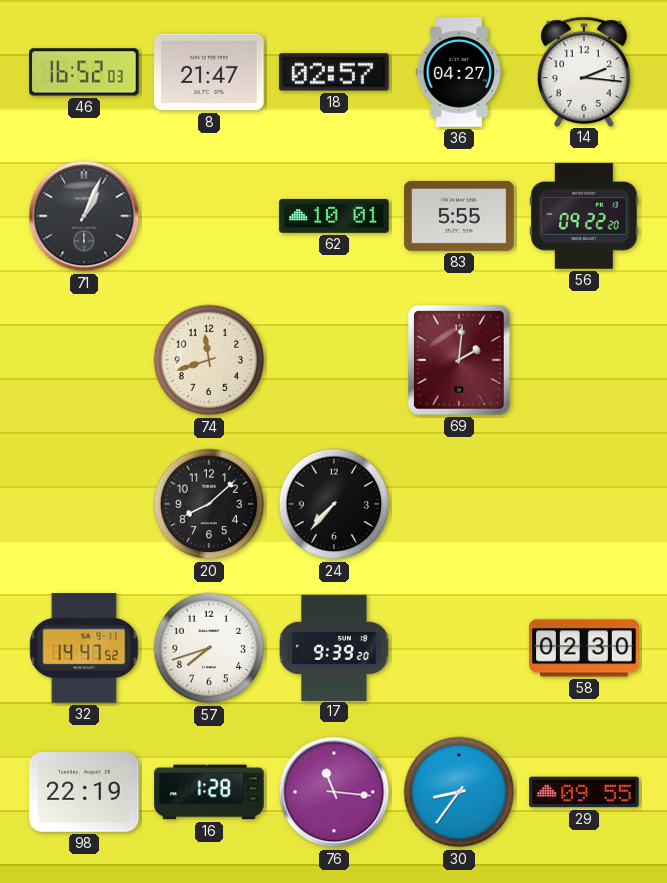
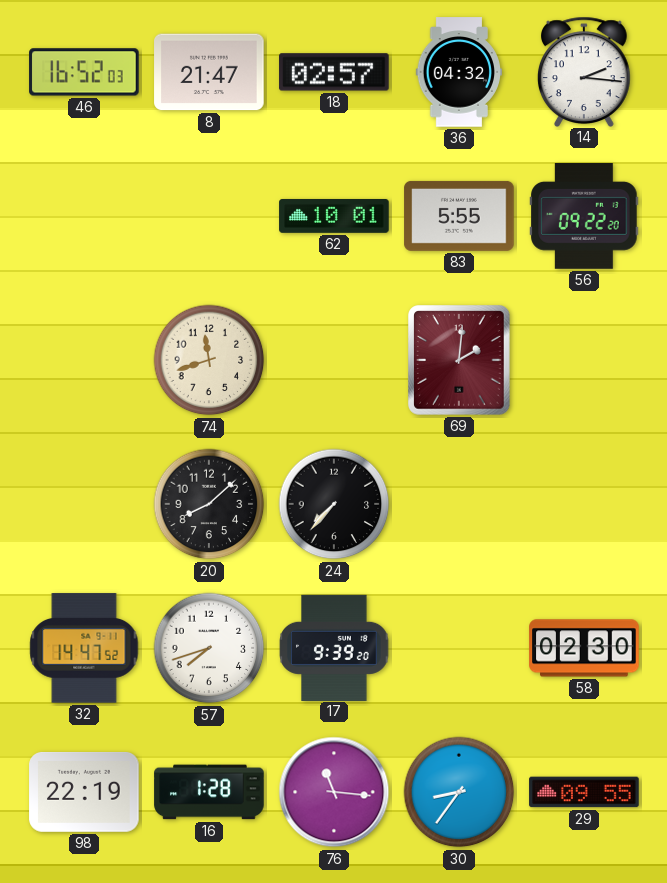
36: 04:27 -> 04:32 (458, 72)
71: 1:04 -> none (84, 216)
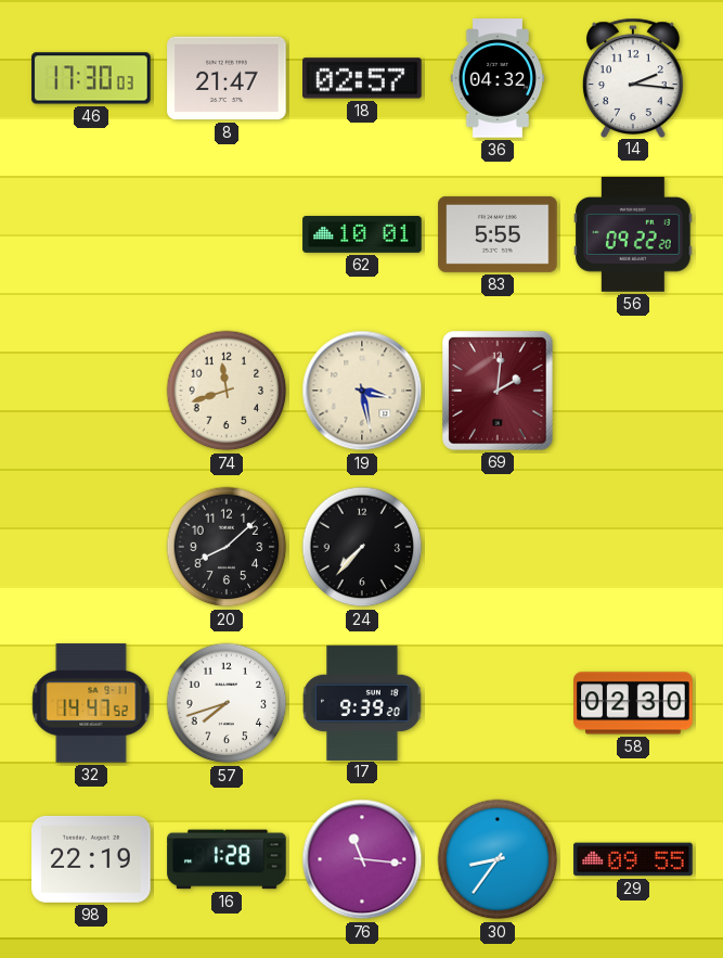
46: 16:52 -> 17:30 (91, 78)
19: none -> 3:28 (362, 391)
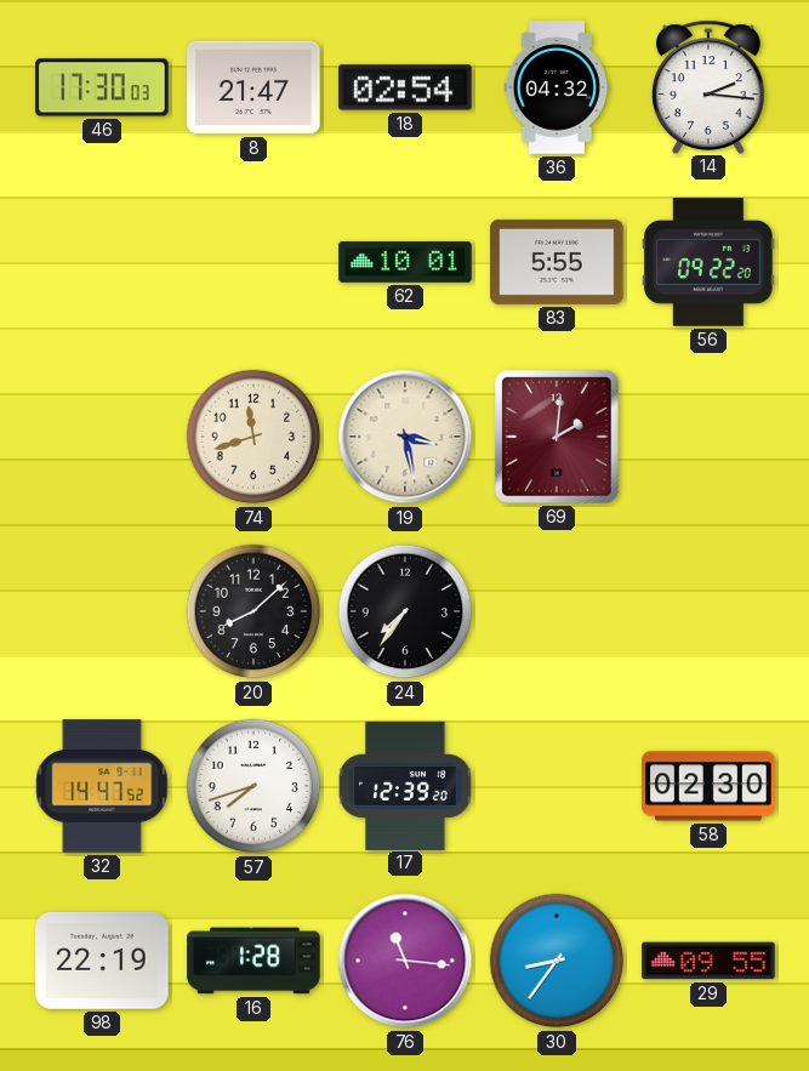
18: 02:57 -> 02:54 (405, 87)
24: 7:37 -> 7:36 (405, 611)
17: 9:39 -> 12:39 (405, 785)
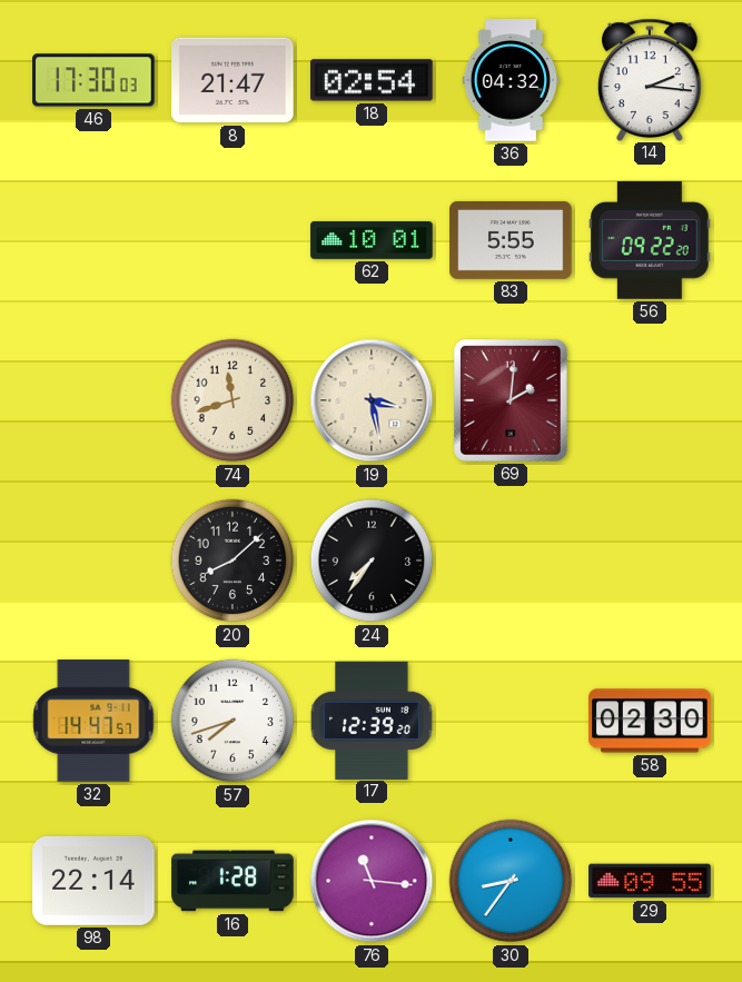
32: 14:47:52 -> 14:47:57 (93, 721)
98: 22:19 -> 22:14 (93, 881)
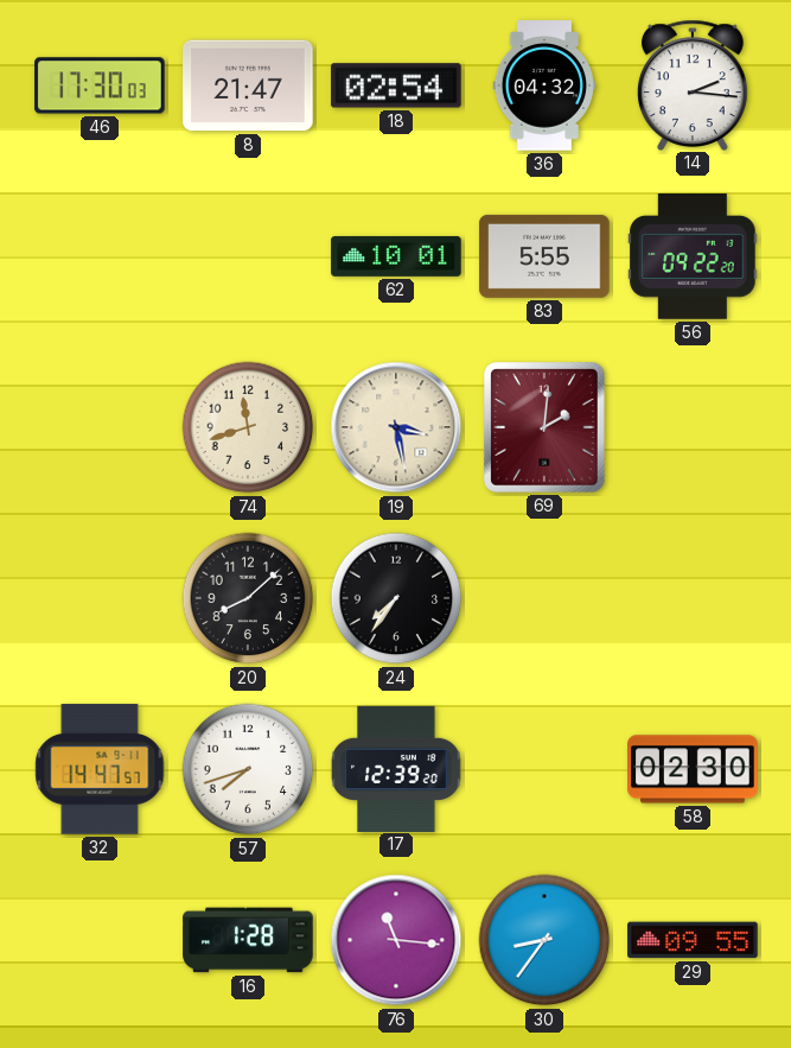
98: 22:14 -> none (93, 881)
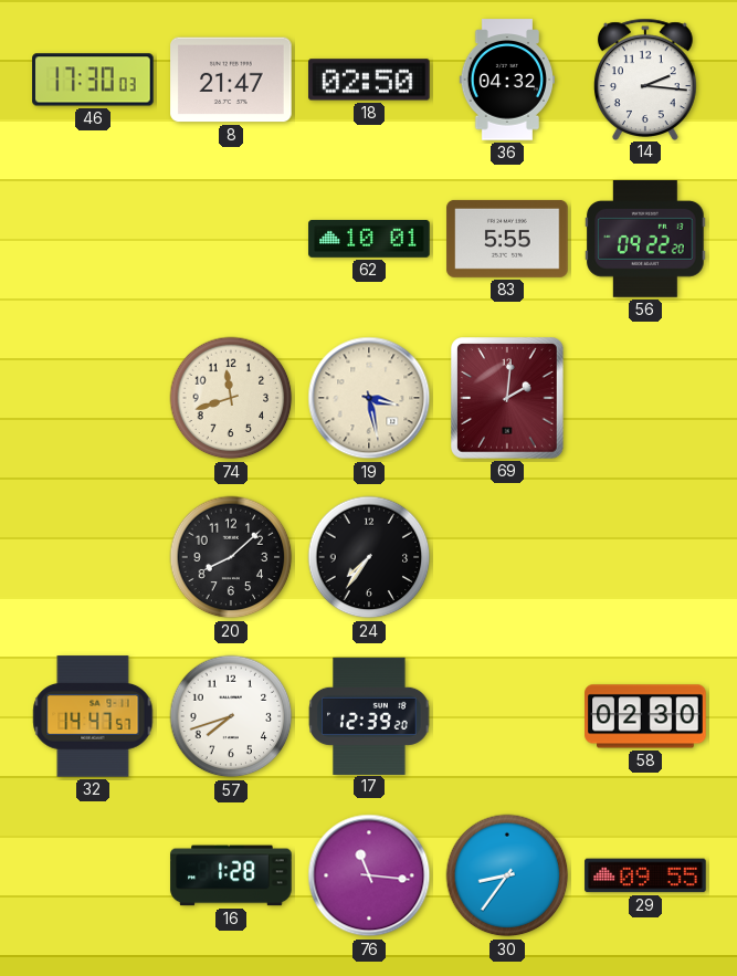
18: 02:54 -> 02:50 (369, 80)
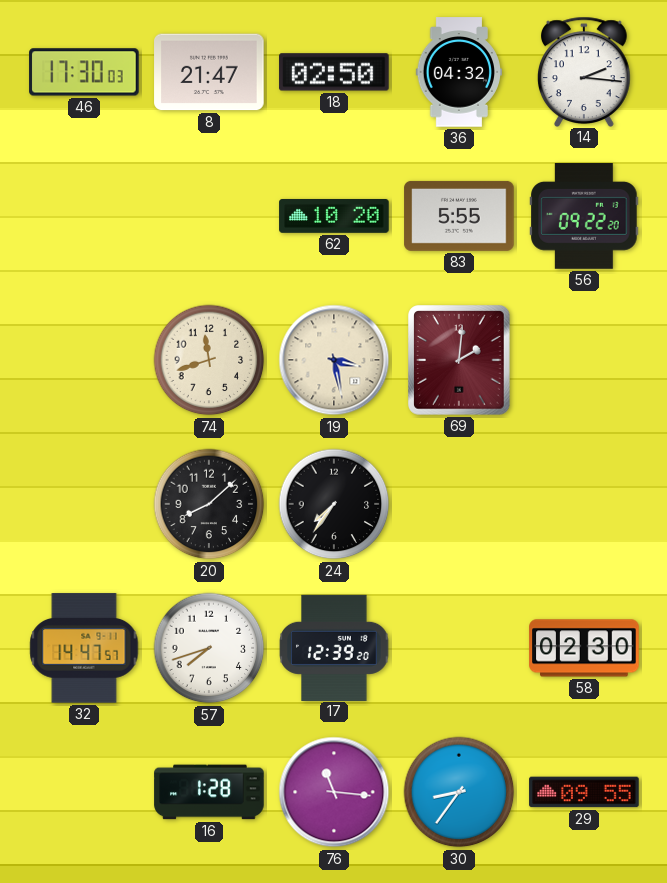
62: 10:01 -> 10:20 (334, 216)
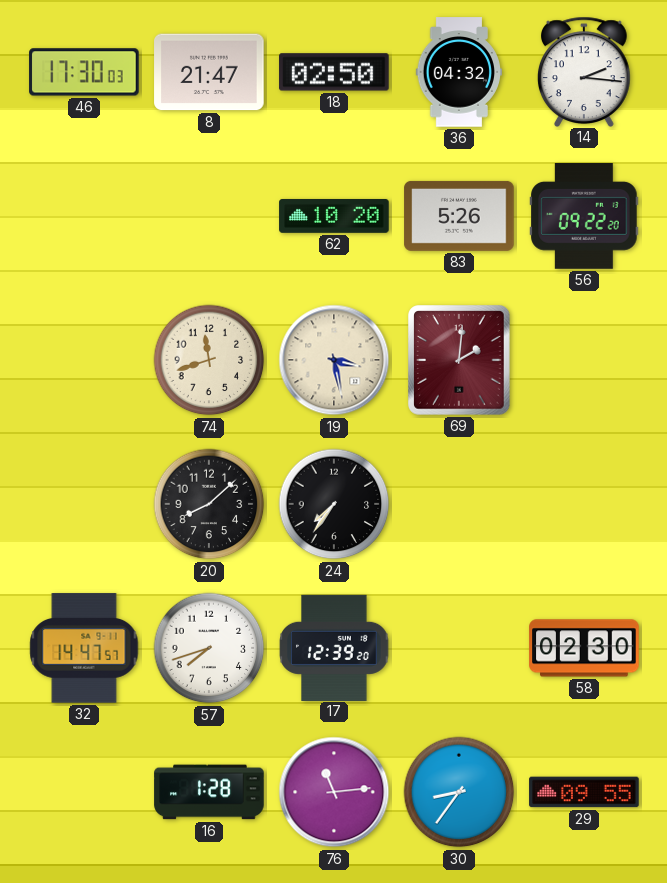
83: 5:55 -> 5:26 (459, 216)
76: 11:16 -> 11:14 (334, 792)
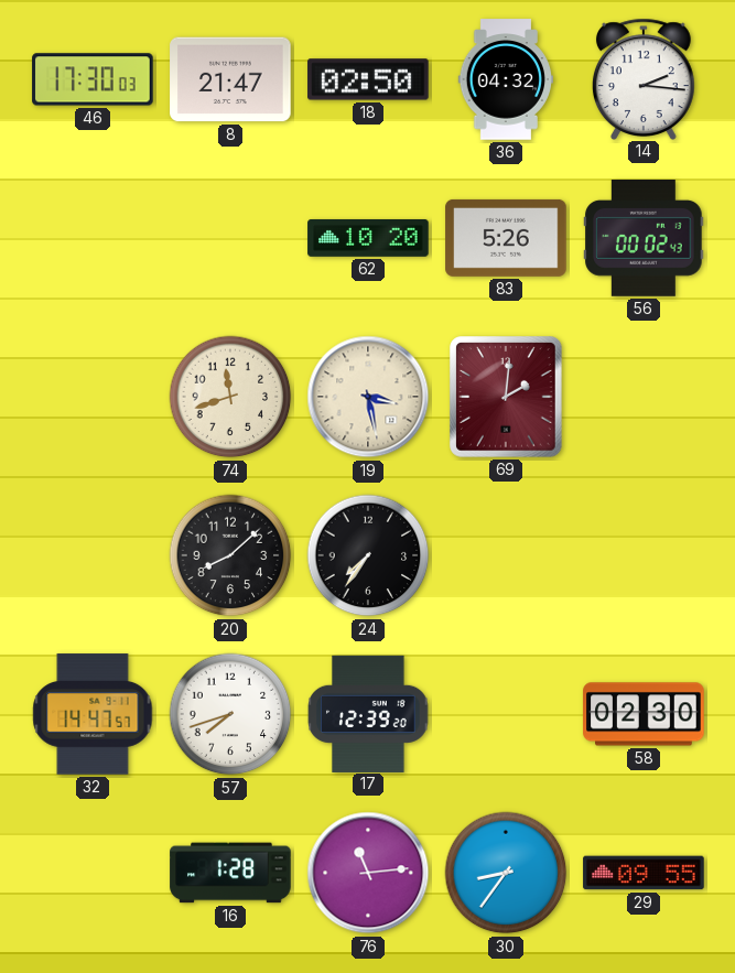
56: 09:22 -> 00:02 (644, 239)
